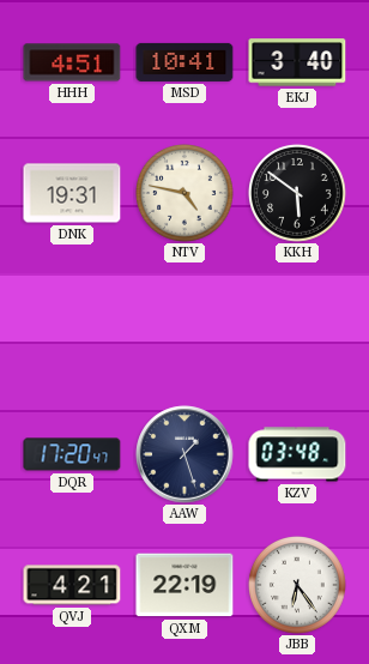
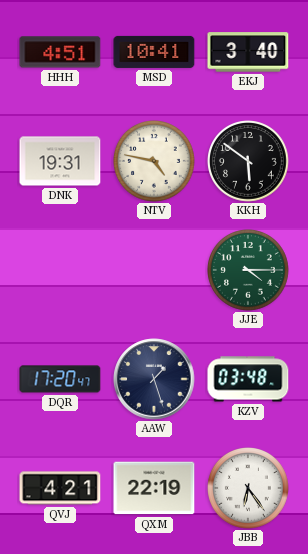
JJE: none -> 4:15 (249, 271)
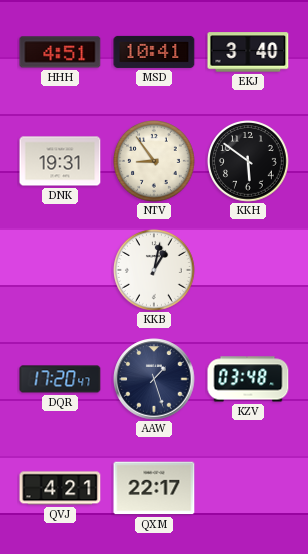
NTV: 4:47 -> 8:54 (155, 162)
KKB: none -> 1:02 (155, 271)
JJE: 4:15 -> none (249, 271)
QXM: 22:19 -> 22:17 (154, 488)
JBB: 6:24 -> none (249, 489)
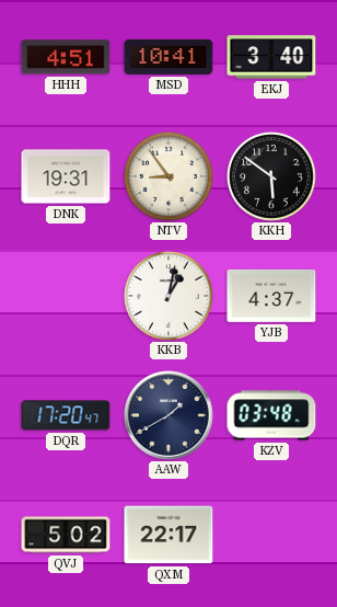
YJB: none -> 4:37 (271, 296)
AAW: 1:27 -> 1:40 (168, 415)
QVJ: 4:21 -> 5:02 (66, 535)
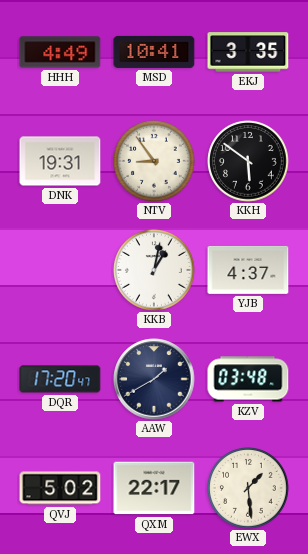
HHH: 4:51 -> 4:49 (60, 52)
EKJ: 3:40 -> 3:35 (248, 52)
EWX: none -> 1:29 (249, 489)
